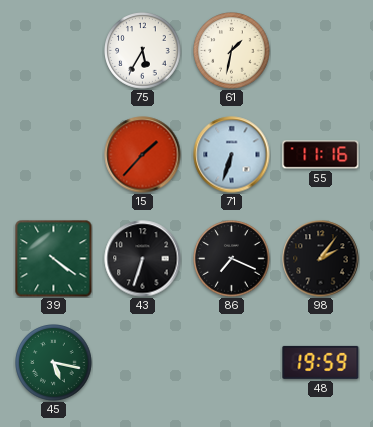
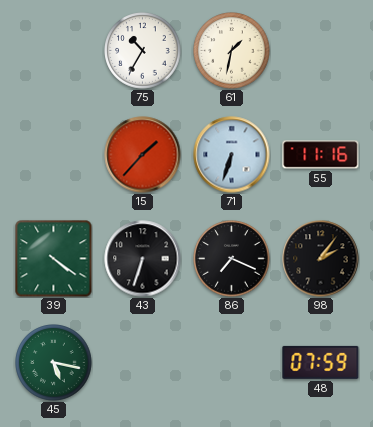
75: 5:35 -> 10:35 (143, 51)
48: 19:59 -> 07:59 (321, 362)
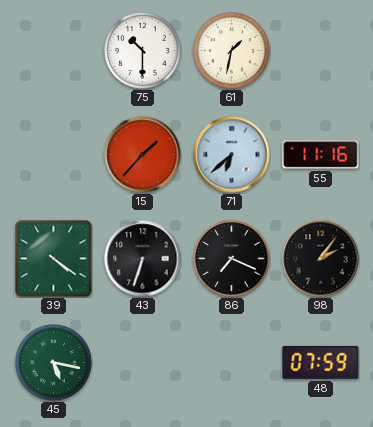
75: 10:35 -> 10:30 (143, 51)
71: 6:33 -> 6:38 (232, 155)
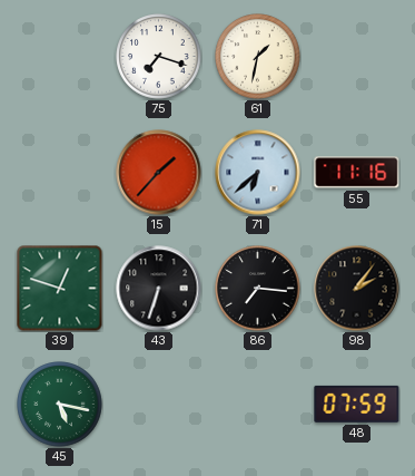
75: 10:30 -> 7:18 (159, 57)
39: 4:21 -> 12:48 (60, 289)
86: 7:19 -> 7:16 (258, 289)
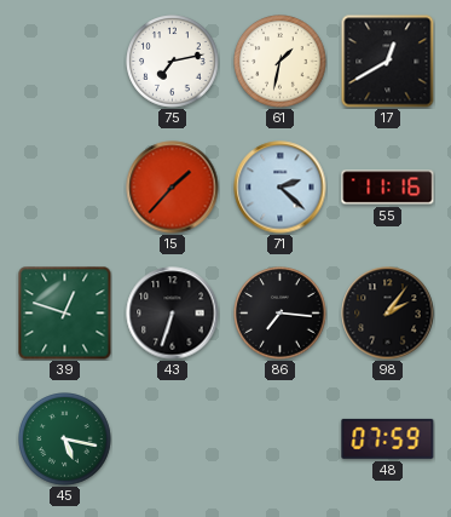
75: 7:18 -> 7:13 (173, 62)
17: none -> 12:40 (388, 62)
71: 6:38 -> 2:22 (281, 188)
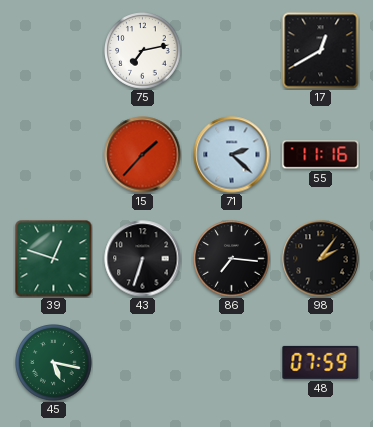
61: 1:32 -> none (281, 62)
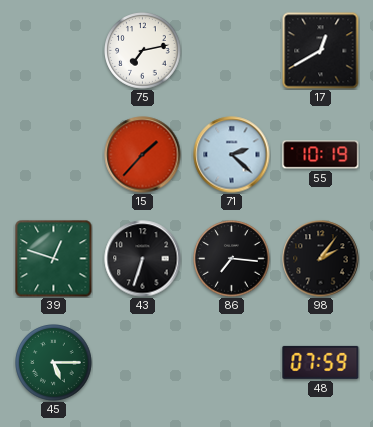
55: 11:16 -> 10:19 (321, 155)
45: 5:17 -> 5:15 (54, 363)
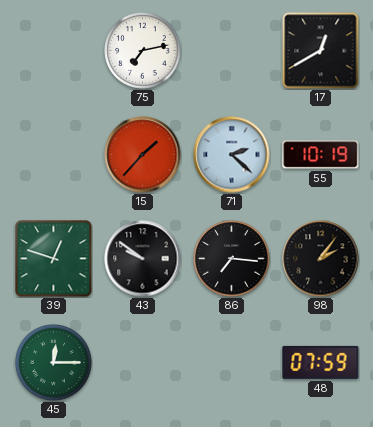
43: 6:33 -> 9:51 (143, 259)
45: 5:15 -> 12:15 (54, 363)
